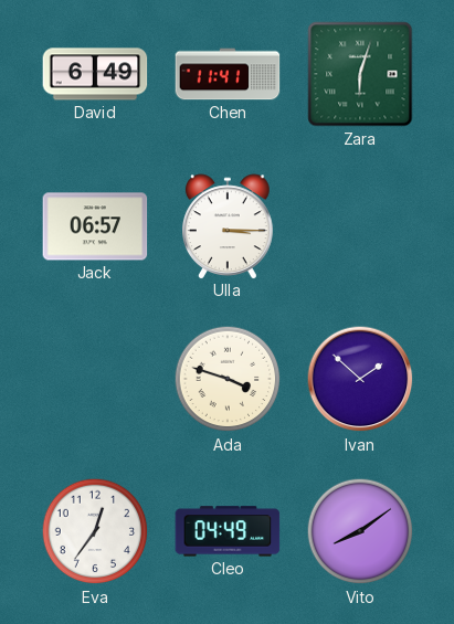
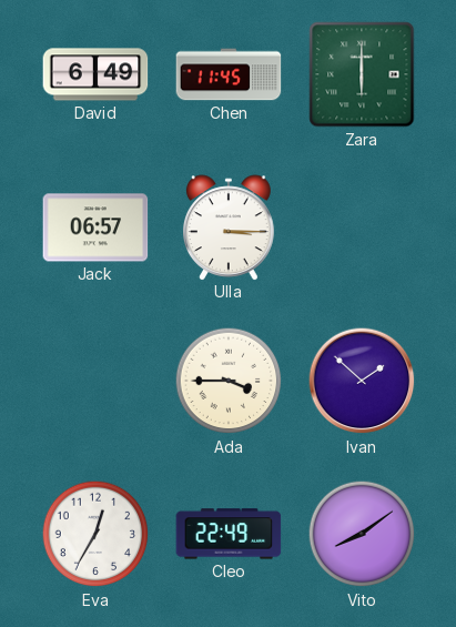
Chen: 11:41 -> 11:45 (229, 74)
Zara: 6:03 -> 6:00 (362, 74)
Ada: 3:48 -> 3:45 (229, 381)
Eva: 12:36 -> 12:35 (95, 534)
Cleo: 04:49 -> 22:49 (229, 534)
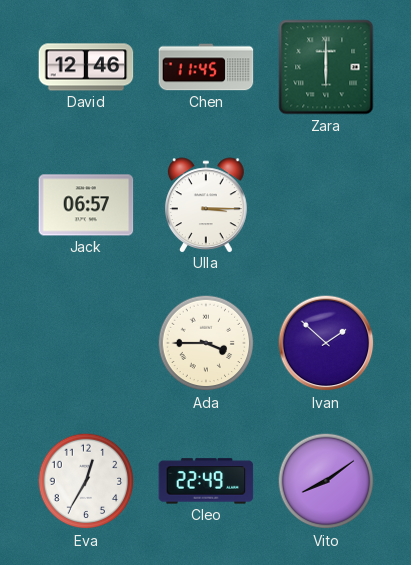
David: 6:49 -> 12:46 (86, 67)
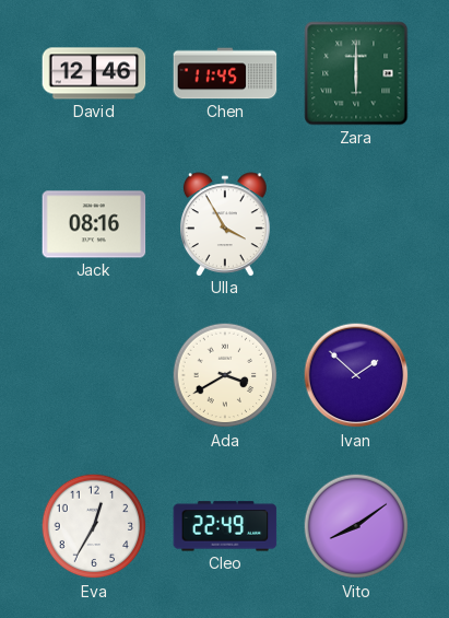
Jack: 06:57 -> 08:16 (94, 224)
Ulla: 3:15 -> 3:55 (226, 224)
Ada: 3:45 -> 3:40 (225, 375)
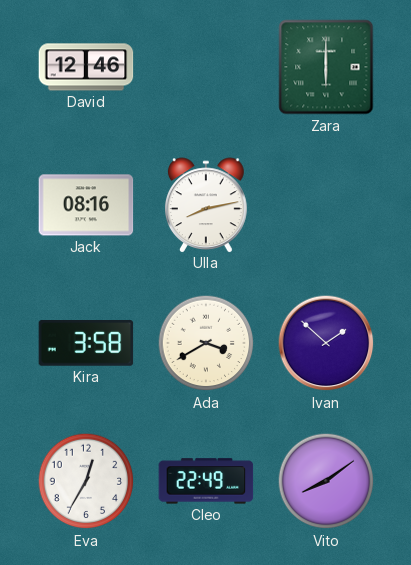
Chen: 11:45 -> none (225, 73)
Ulla: 3:55 -> 8:13 (207, 205)
Kira: none -> 3:58 (86, 343)
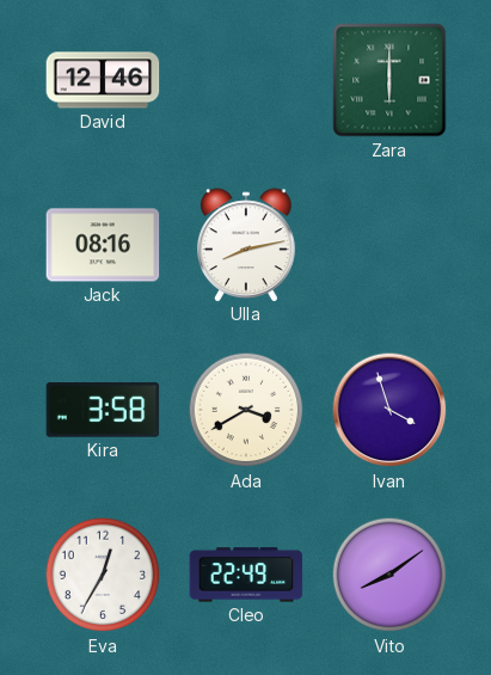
Ivan: 1:52 -> 3:57 (389, 410)
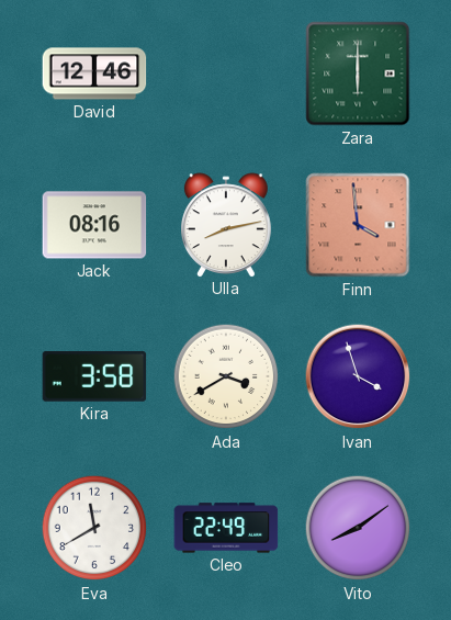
Finn: none -> 3:59 (358, 225)
Eva: 12:35 -> 11:40 (94, 528)
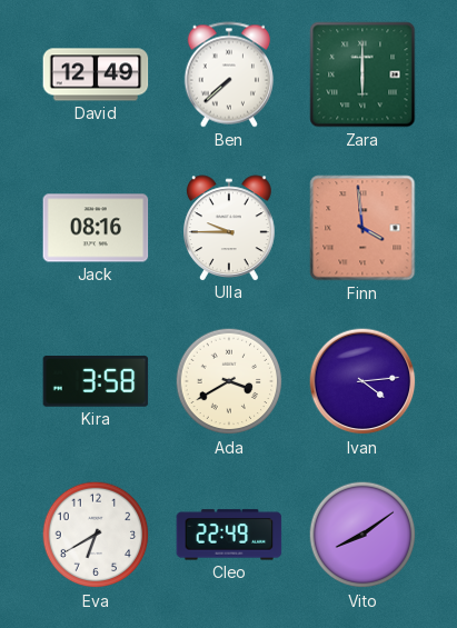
David: 12:46 -> 12:49 (96, 74)
Ben: none -> 7:38 (229, 74)
Ulla: 8:13 -> 9:45 (230, 228)
Ivan: 3:57 -> 4:14 (362, 381)
Eva: 11:40 -> 6:40 (96, 535)
